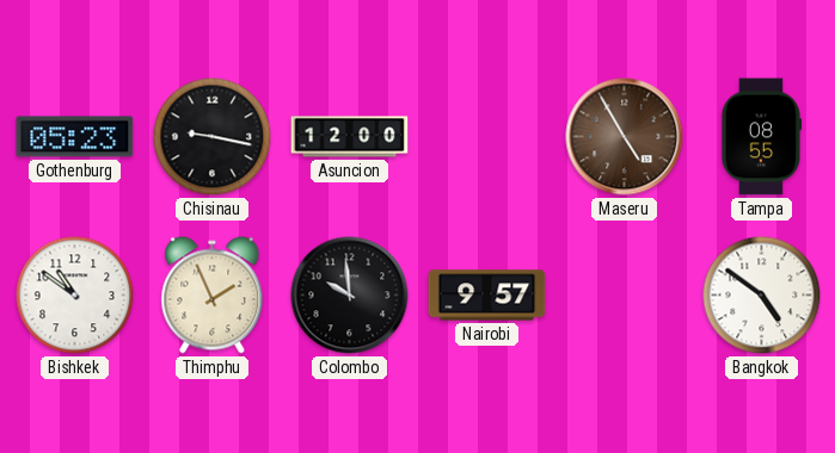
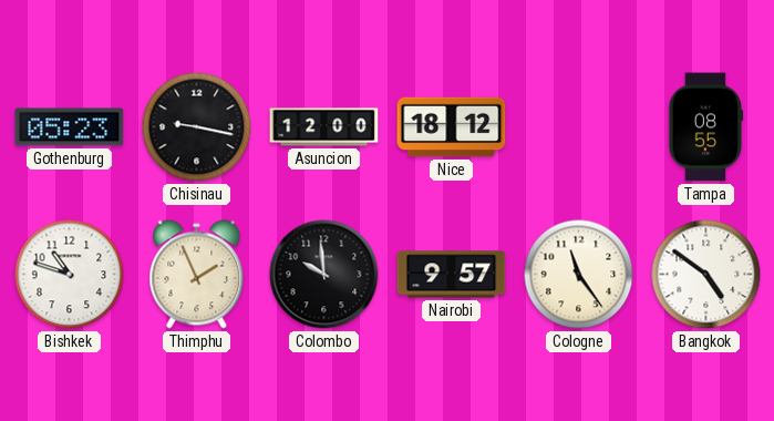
Nice: none -> 18:12 (452, 127)
Maseru: 4:55 -> none (625, 137)
Bishkek: 10:51 -> 10:48 (70, 275)
Cologne: none -> 11:24 (579, 275)
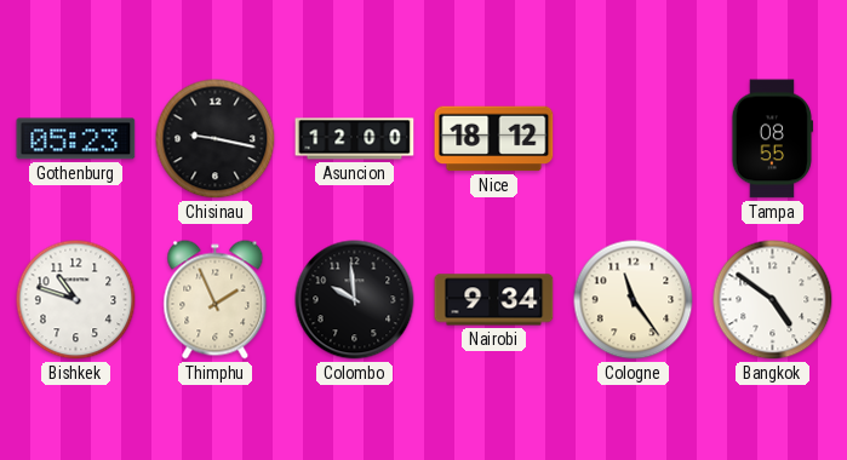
Nairobi: 9:57 -> 9:34 (494, 300)
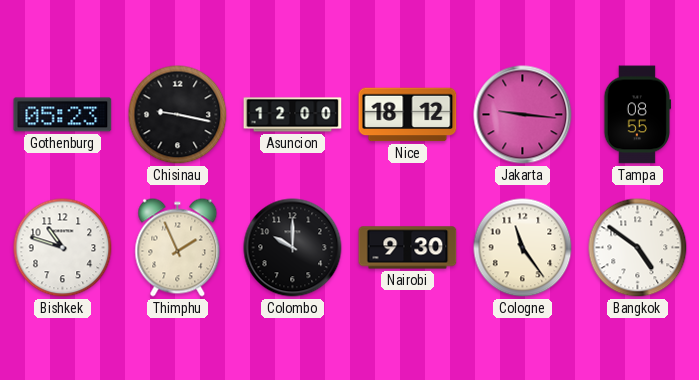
Jakarta: none -> 9:16 (523, 115)
Colombo: 9:59 -> 10:00 (293, 248)
Nairobi: 9:34 -> 9:30 (408, 248)
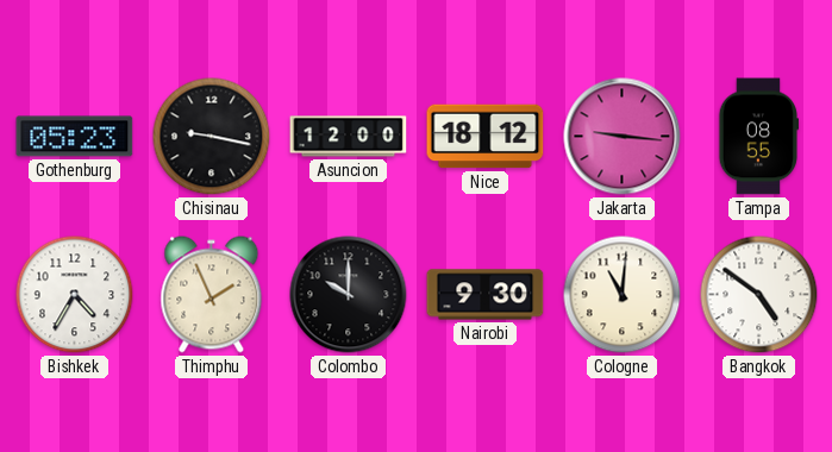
Bishkek: 10:48 -> 4:35 (75, 295)
Cologne: 11:24 -> 11:01 (623, 295)
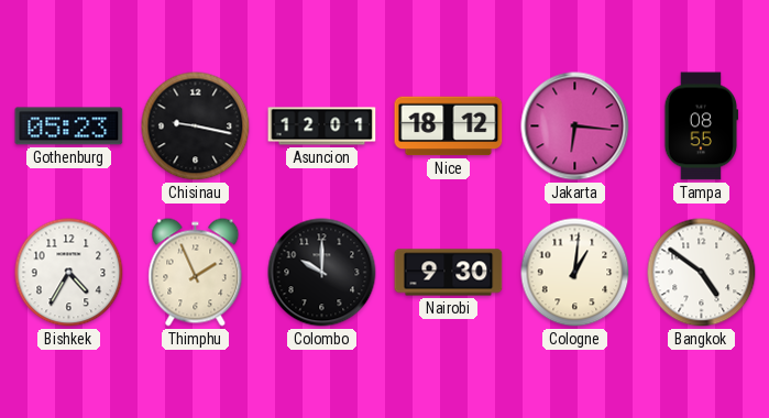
Asuncion: 12:00 -> 12:01 (322, 127)
Jakarta: 9:16 -> 6:16 (575, 127)
Cologne: 11:01 -> 1:01 (575, 273)
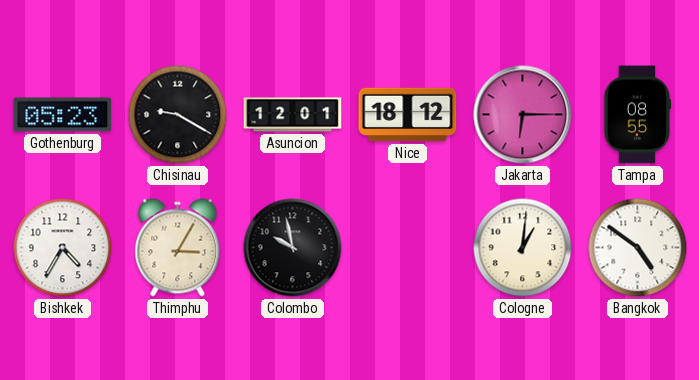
Chisinau: 9:17 -> 9:20 (178, 115)
Jakarta: 6:16 -> 6:15 (523, 115)
Thimphu: 1:56 -> 3:05 (178, 248)
Colombo: 10:00 -> 9:58 (293, 248)
Nairobi: 9:30 -> none (449, 273)
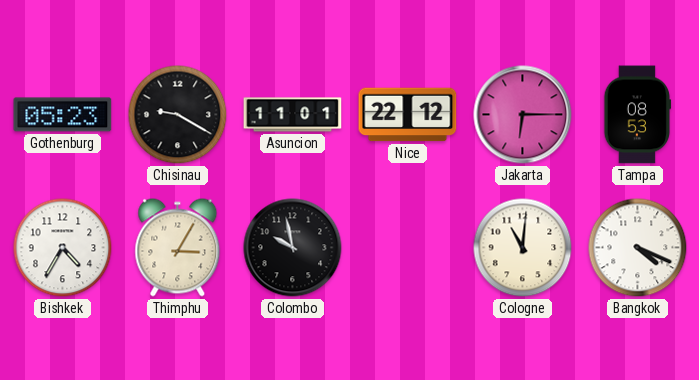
Asuncion: 12:01 -> 11:01 (293, 115)
Nice: 18:12 -> 22:12 (408, 115)
Tampa: 08:55 -> 08:53 (638, 115)
Cologne: 1:01 -> 11:01 (523, 248)
Bangkok: 4:51 -> 4:19 (638, 248)
